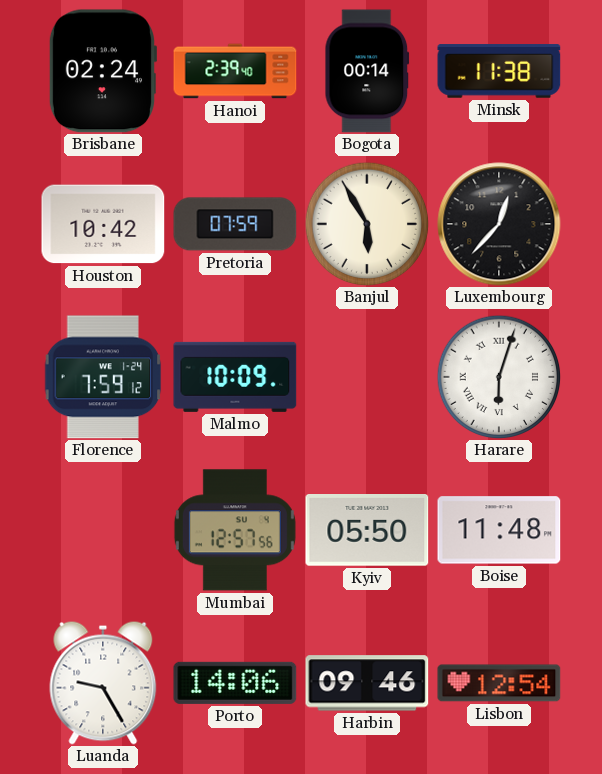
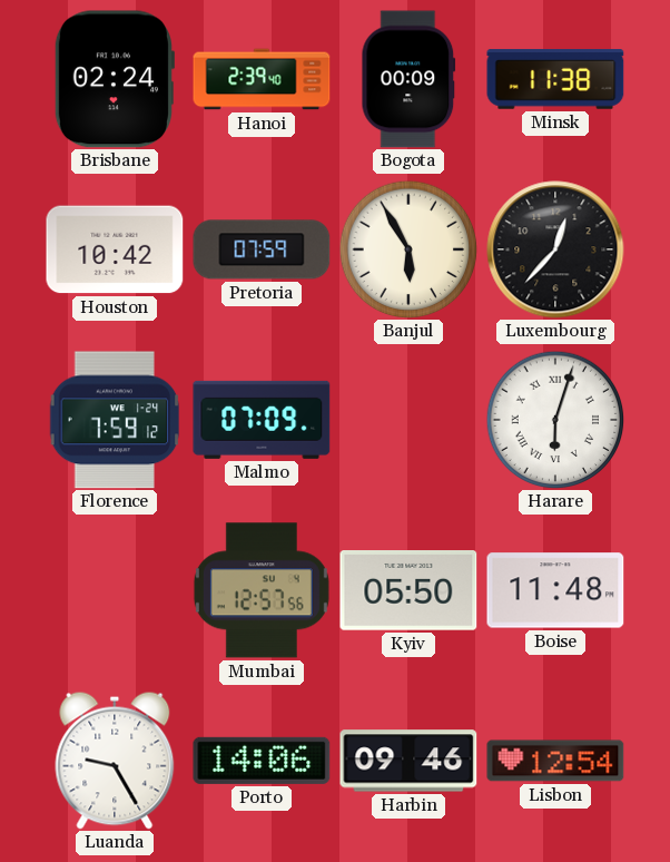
Bogota: 00:14 -> 00:09 (408, 79)
Malmo: 10:09 -> 07:09 (262, 420)
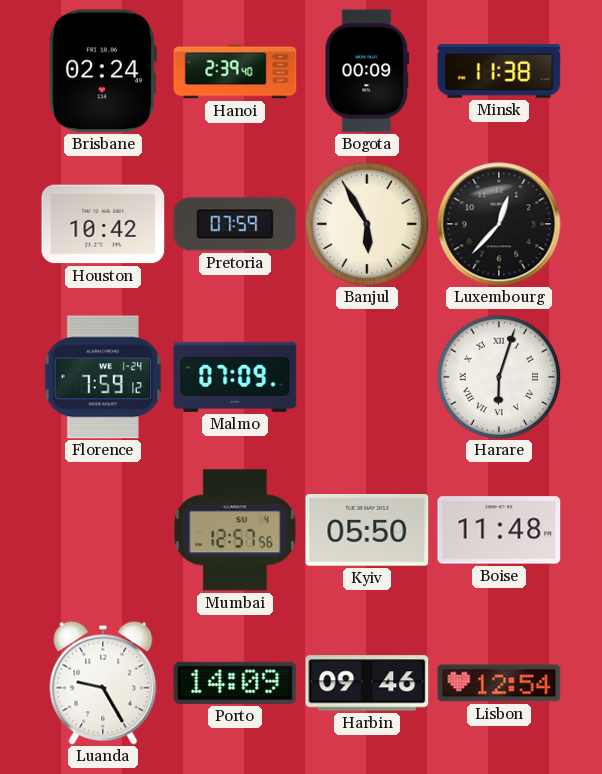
Porto: 14:06 -> 14:09 (235, 683)
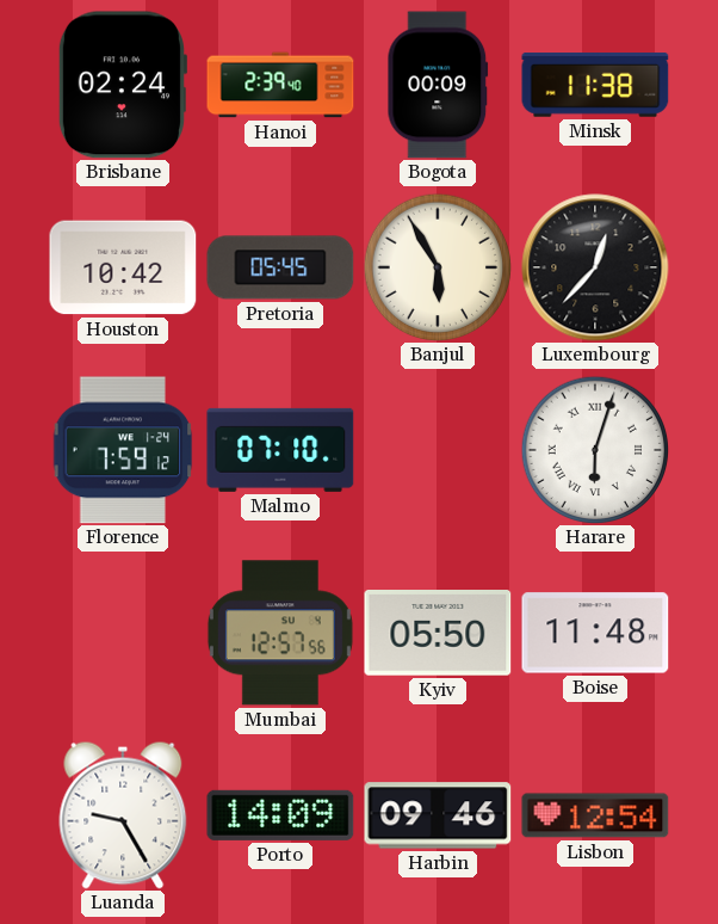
Pretoria: 07:59 -> 05:45 (280, 267)
Malmo: 07:09 -> 07:10 (280, 450)
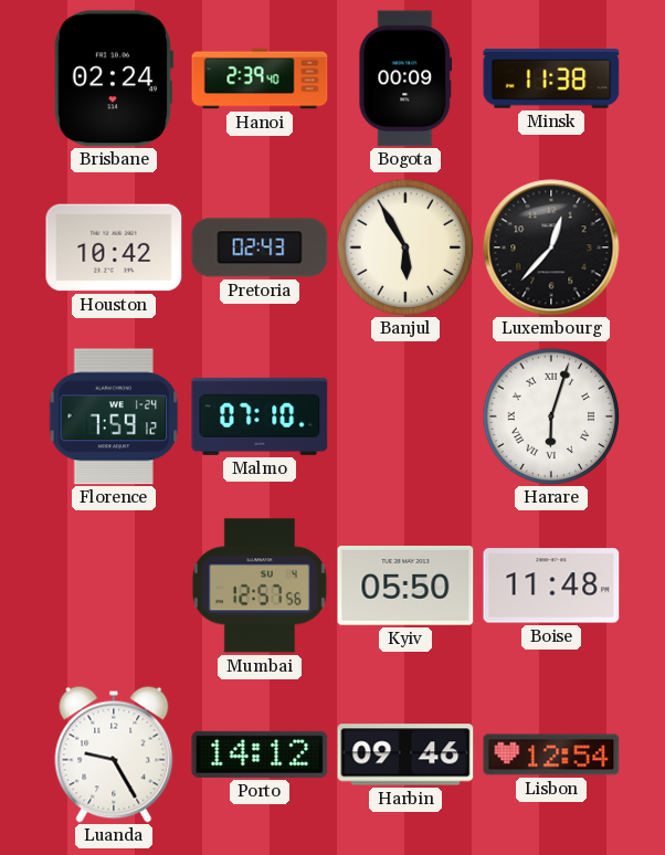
Pretoria: 05:45 -> 02:43 (260, 247)
Porto: 14:09 -> 14:12 (260, 754)
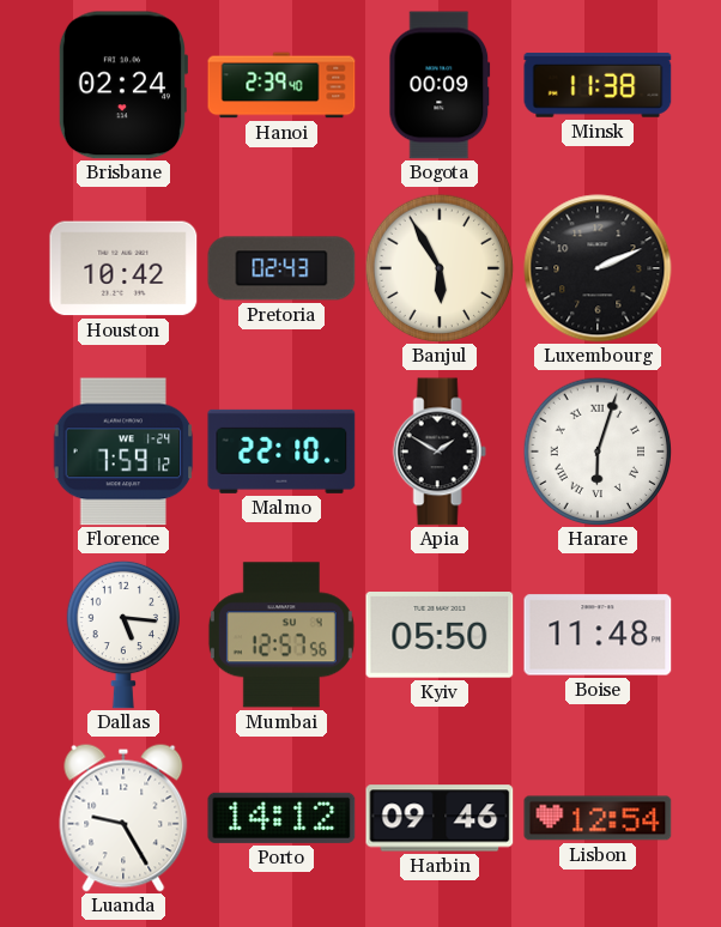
Luxembourg: 12:37 -> 2:11 (598, 268)
Malmo: 07:10 -> 22:10 (281, 452)
Apia: none -> 1:50 (440, 452)
Dallas: none -> 5:16 (122, 635)
